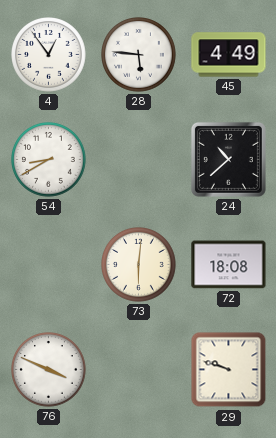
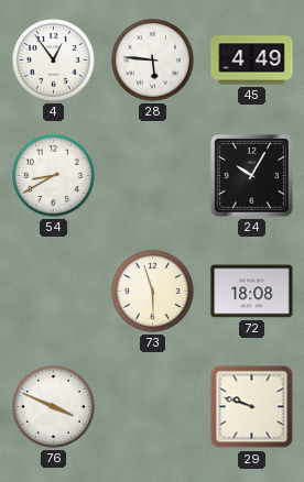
24: 10:38 -> 10:05 (251, 175)
73: 6:01 -> 5:57 (153, 292)
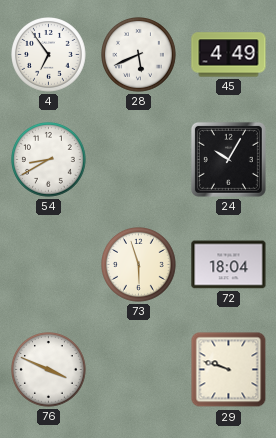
4: 12:54 -> 6:54 (49, 55)
28: 5:46 -> 5:41 (139, 55)
72: 18:08 -> 18:04 (229, 265)
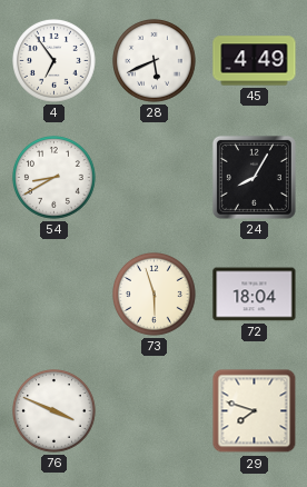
24: 10:05 -> 8:05 (254, 177)
29: 9:48 -> 7:48 (255, 411)
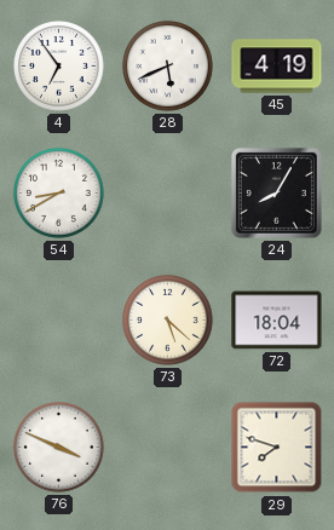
45: 4:49 -> 4:19 (277, 67)
73: 5:57 -> 5:22 (168, 321)
